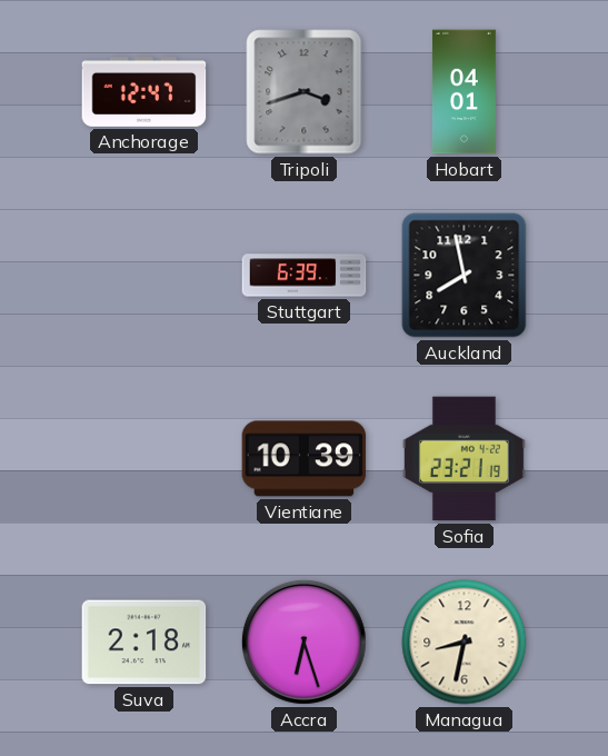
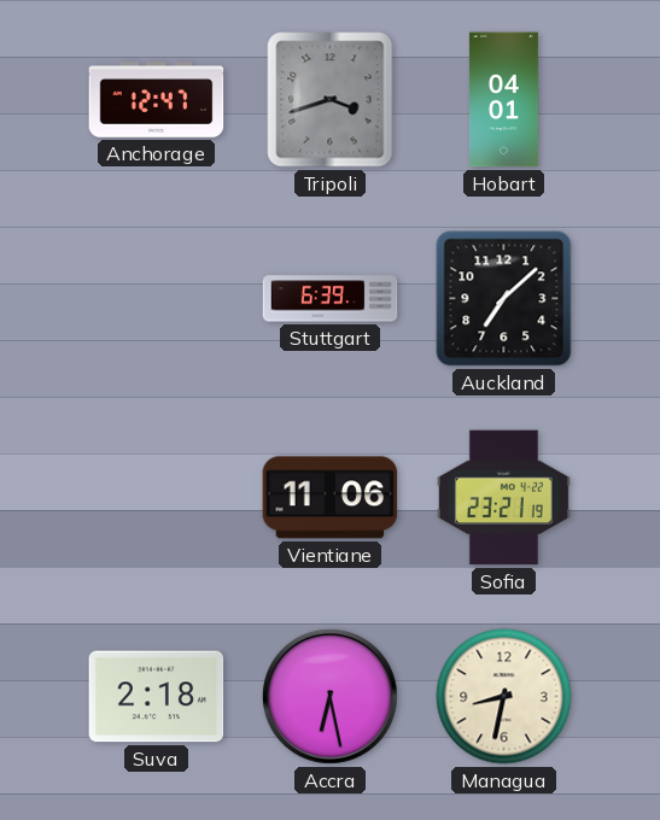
Auckland: 7:58 -> 7:08 (504, 299)
Vientiane: 10:39 -> 11:06 (331, 498)
Accra: 6:27 -> 6:28 (329, 696)
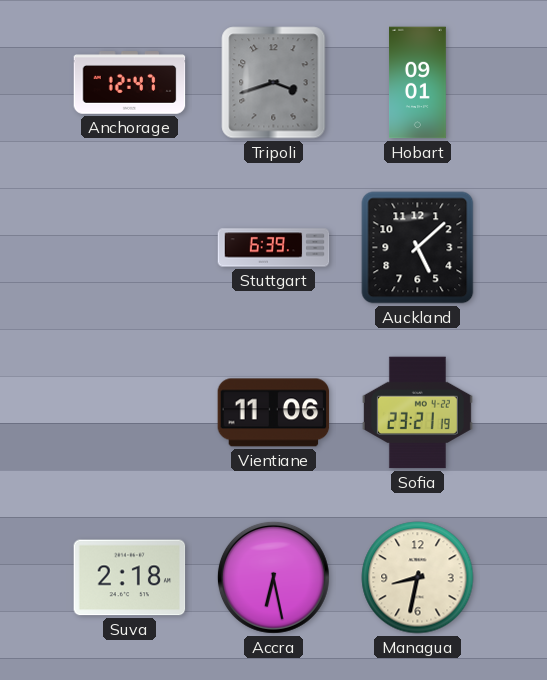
Hobart: 04:01 -> 09:01 (418, 83)
Auckland: 7:08 -> 5:08 (418, 248)
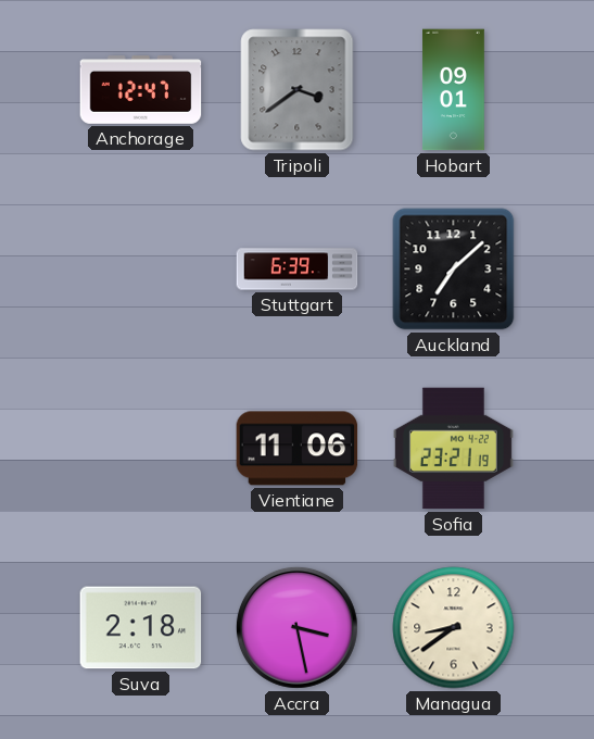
Tripoli: 3:42 -> 3:39 (298, 90)
Auckland: 5:08 -> 7:08 (454, 270)
Accra: 6:28 -> 3:28 (296, 627)
Managua: 8:32 -> 8:39 (454, 628)
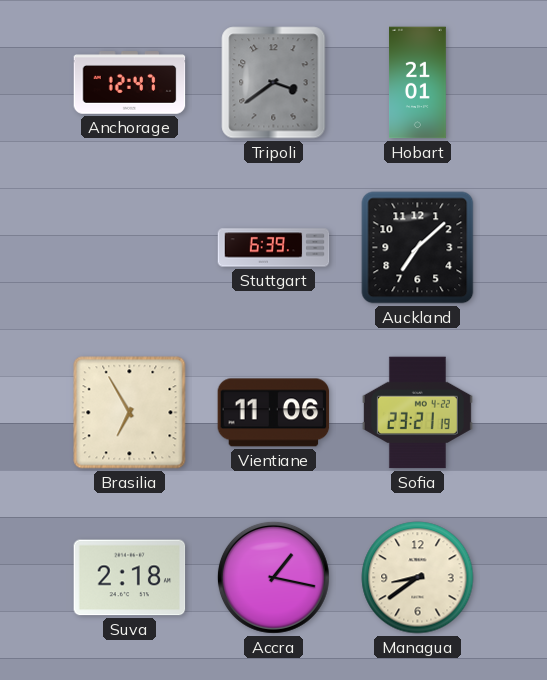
Hobart: 09:01 -> 21:01 (418, 83)
Brasilia: none -> 6:55 (130, 413)
Accra: 3:28 -> 1:17 (273, 577)
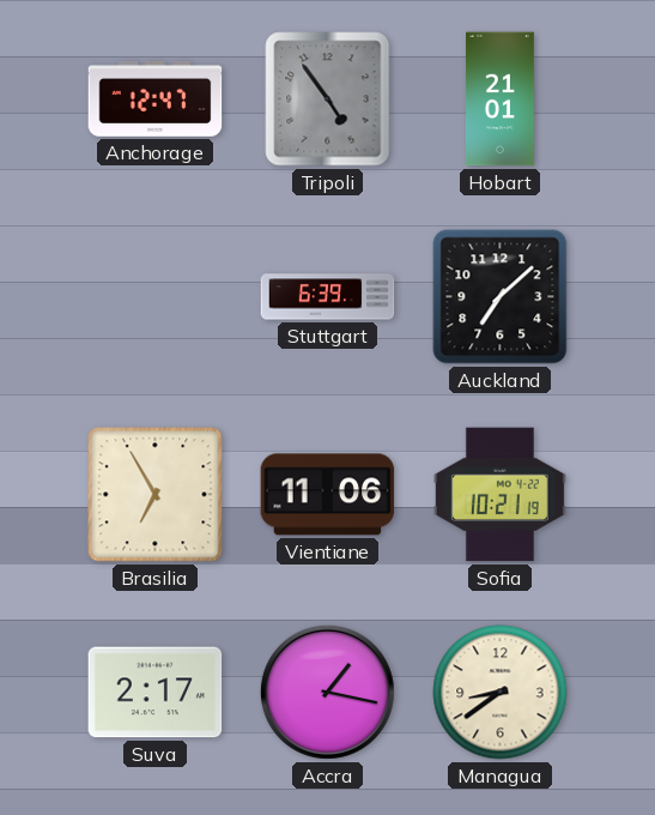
Tripoli: 3:39 -> 4:54 (328, 99)
Sofia: 23:21 -> 10:21 (499, 495)
Suva: 2:18 -> 2:17 (156, 693)
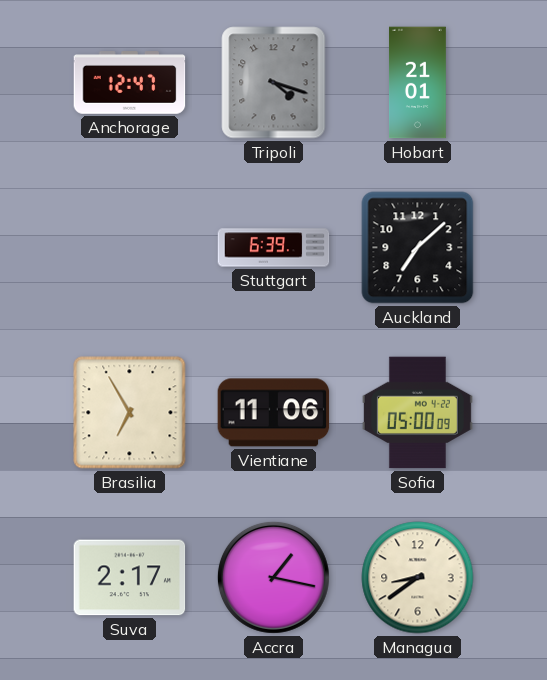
Tripoli: 4:54 -> 4:18 (274, 83)
Sofia: 10:21 -> 05:00 (417, 413)
